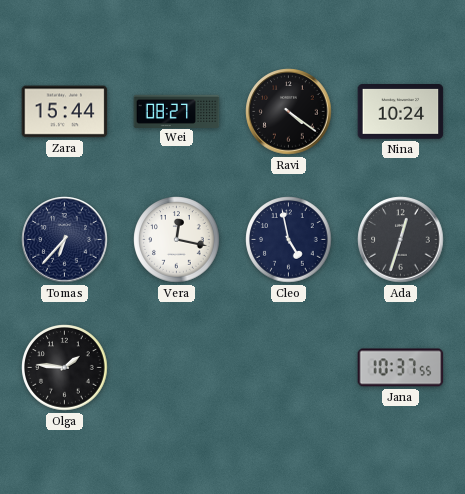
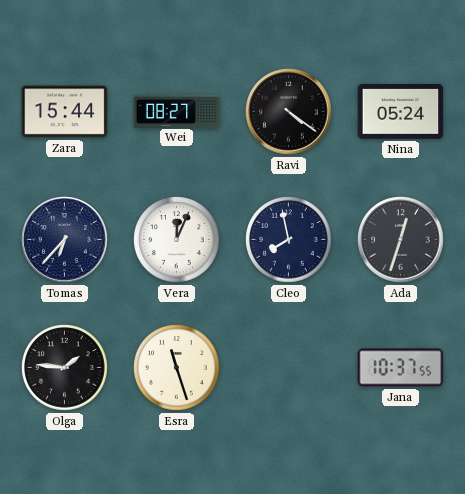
Nina: 10:24 -> 05:24 (401, 112)
Vera: 12:17 -> 12:04 (177, 240)
Cleo: 4:58 -> 7:58 (289, 240)
Esra: none -> 11:27 (177, 368)
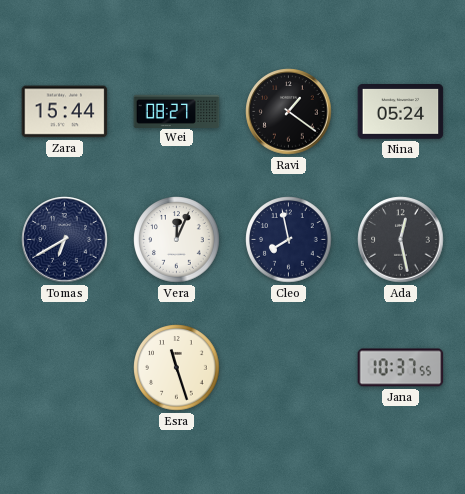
Ravi: 4:21 -> 1:21 (289, 112)
Tomas: 6:37 -> 6:40 (65, 240)
Ada: 12:33 -> 12:28 (401, 240)
Olga: 1:46 -> none (65, 368)
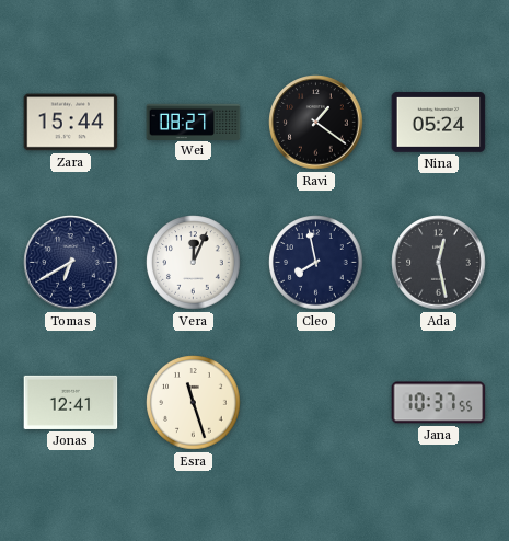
Jonas: none -> 12:41 (71, 402)
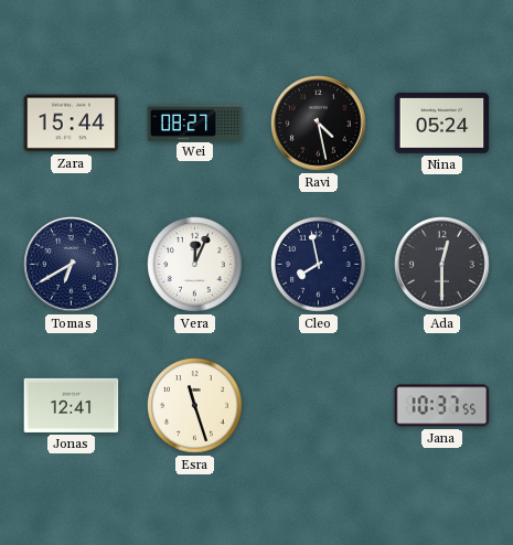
Ravi: 1:21 -> 4:28 (319, 124)
Ada: 12:28 -> 12:30 (442, 265)
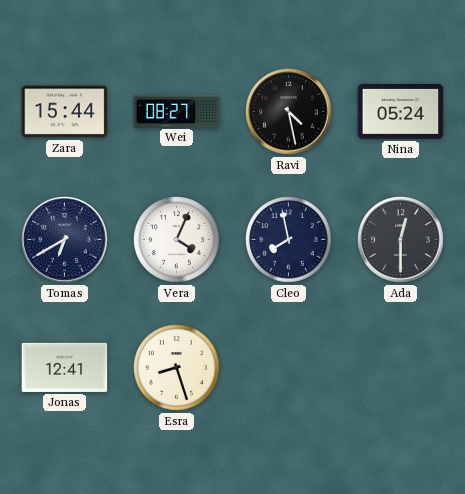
Vera: 12:04 -> 4:04 (177, 240)
Esra: 11:27 -> 8:27 (177, 368)
Jana: 10:37 -> none (442, 406)
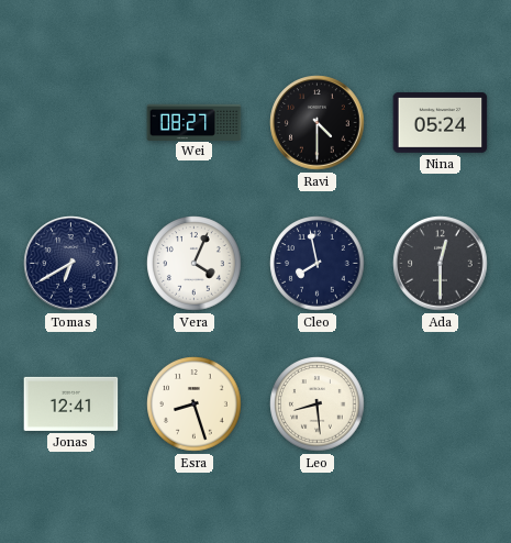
Zara: 15:44 -> none (65, 112)
Ravi: 4:28 -> 4:30 (318, 123)
Leo: none -> 8:29 (318, 405)
